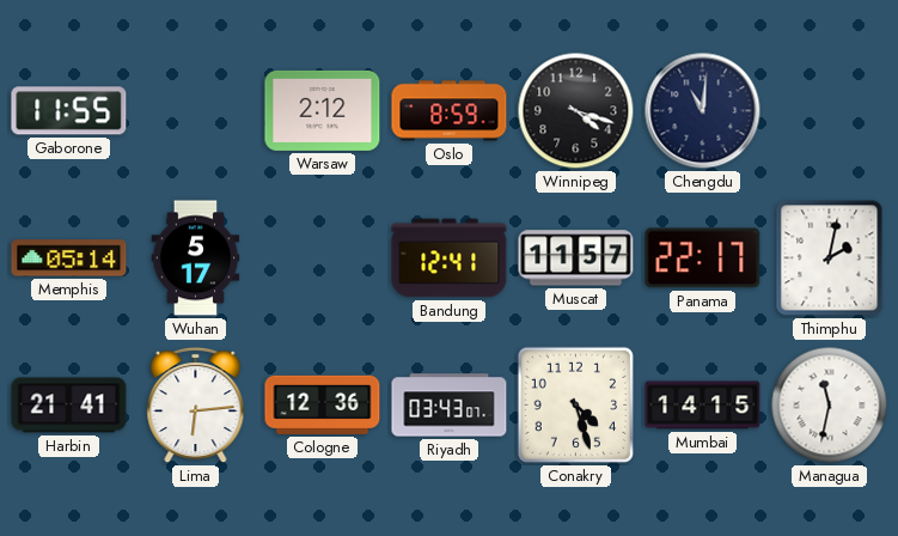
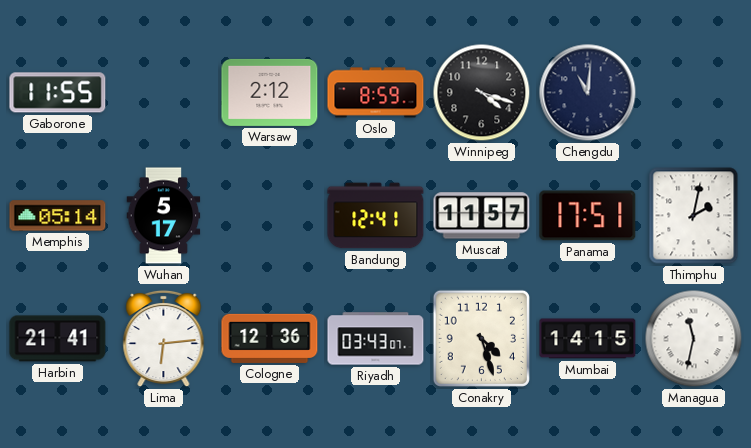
Panama: 22:17 -> 17:51 (588, 216)
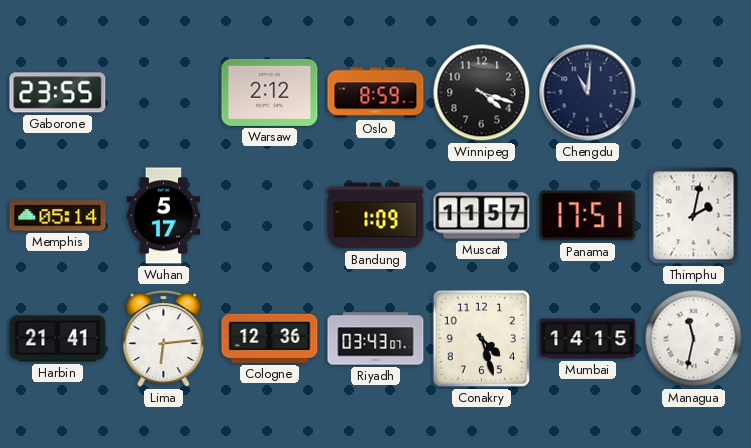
Gaborone: 11:55 -> 23:55 (58, 93)
Bandung: 12:41 -> 1:09 (376, 216)
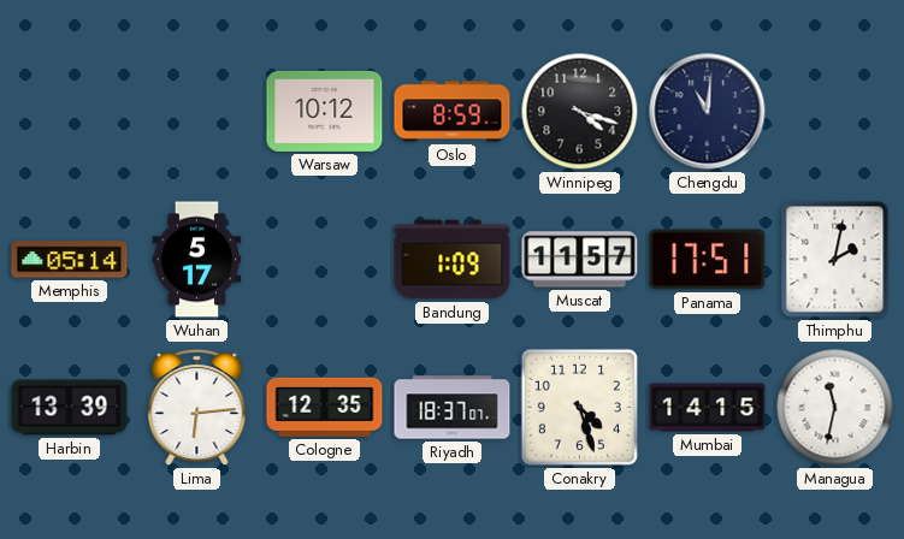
Gaborone: 23:55 -> none (58, 93)
Warsaw: 2:12 -> 10:12 (325, 111)
Harbin: 21:41 -> 13:39 (70, 408)
Cologne: 12:36 -> 12:35 (325, 407)
Riyadh: 03:43 -> 18:37 (453, 408)
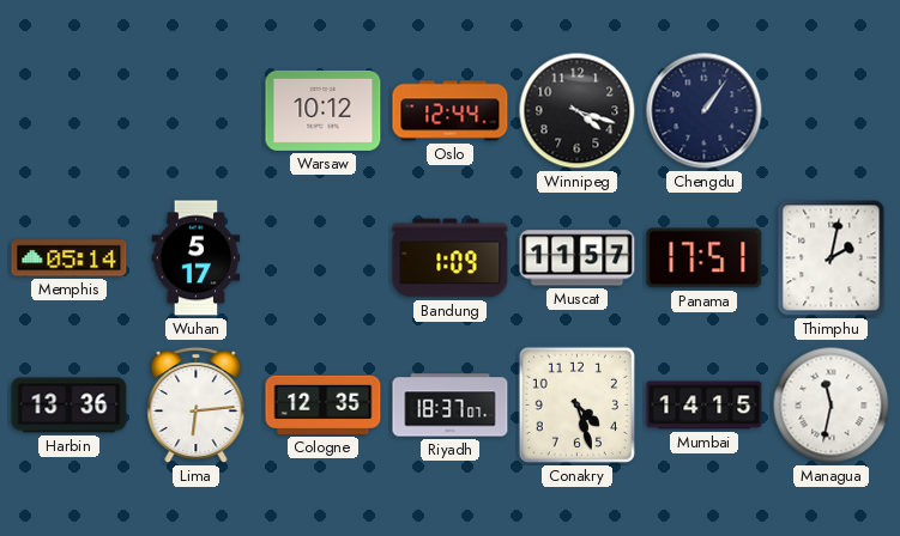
Oslo: 8:59 -> 12:44 (451, 111)
Chengdu: 11:01 -> 1:06 (705, 111)
Harbin: 13:39 -> 13:36 (70, 406)
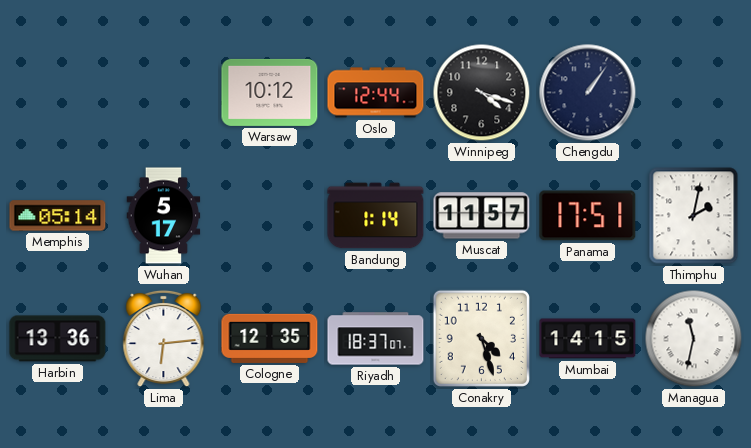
Bandung: 1:09 -> 1:14 (376, 216)
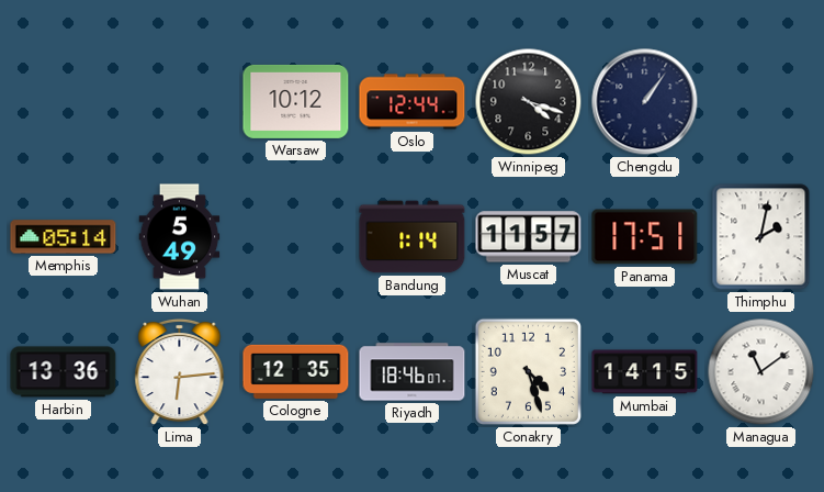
Wuhan: 5:17 -> 5:49 (180, 237)
Riyadh: 18:37 -> 18:46 (413, 372)
Managua: 11:32 -> 11:09 (761, 372)
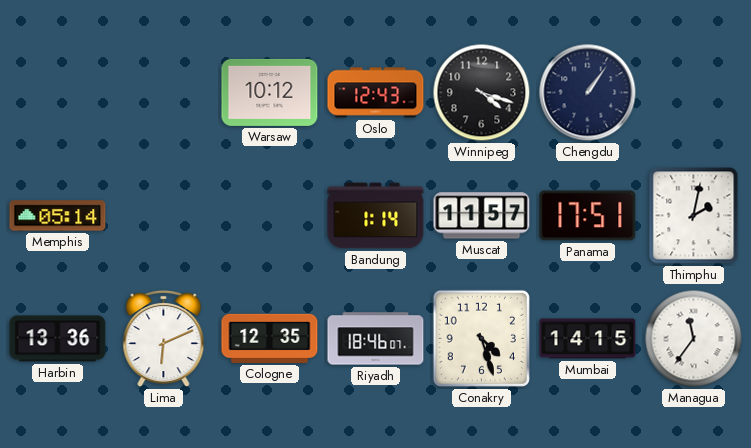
Oslo: 12:44 -> 12:43 (376, 93)
Wuhan: 5:49 -> none (180, 237)
Lima: 6:14 -> 6:11 (164, 339)
Managua: 11:09 -> 11:36 (694, 339)
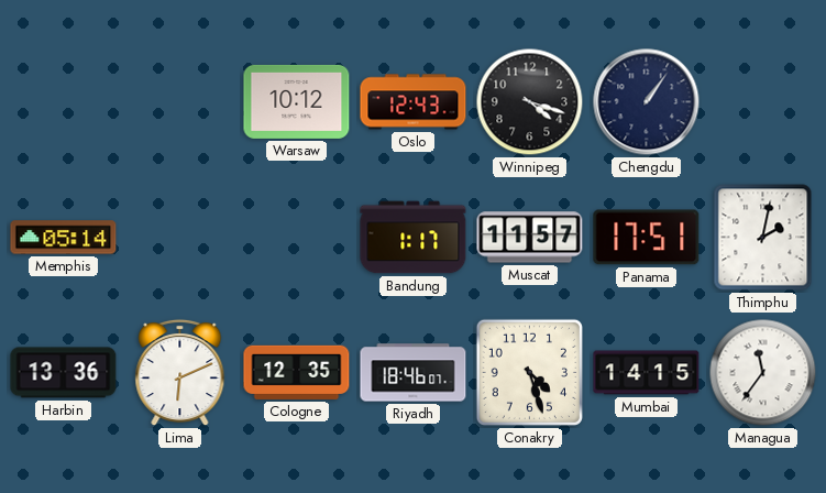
Bandung: 1:14 -> 1:17 (414, 238)
